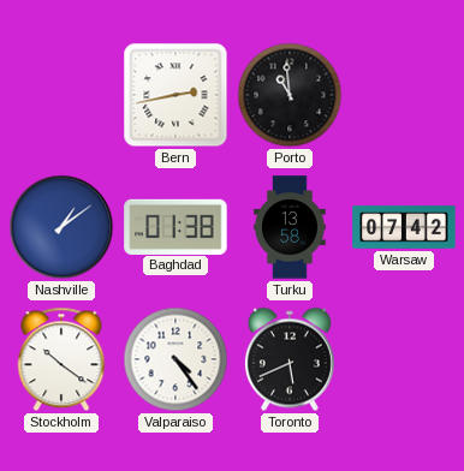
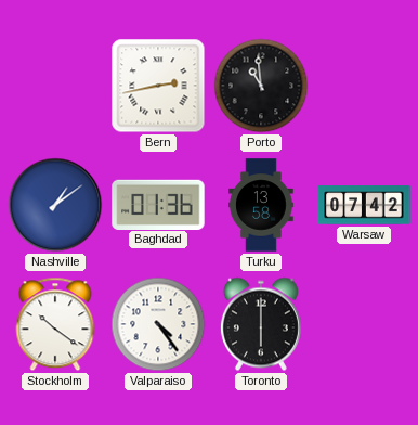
Baghdad: 01:38 -> 01:36 (158, 204)
Toronto: 5:41 -> 6:00 (261, 324)
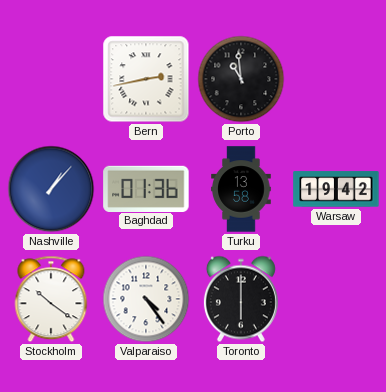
Nashville: 1:09 -> 1:07 (51, 189)
Warsaw: 07:42 -> 19:42 (336, 189)
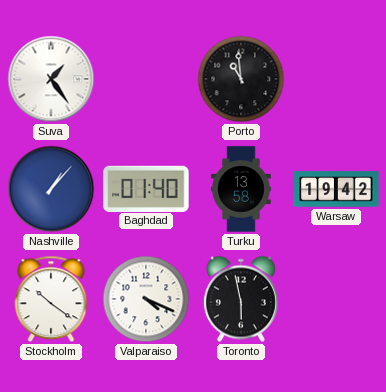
Suva: none -> 1:24 (51, 79)
Bern: 2:43 -> none (146, 79)
Baghdad: 01:36 -> 01:40 (146, 188)
Valparaiso: 4:24 -> 4:19 (146, 299)
Toronto: 6:00 -> 5:58 (241, 299)
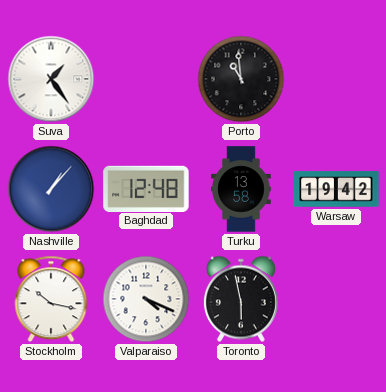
Baghdad: 01:40 -> 12:48 (146, 188)
Stockholm: 10:21 -> 10:17 (51, 299)
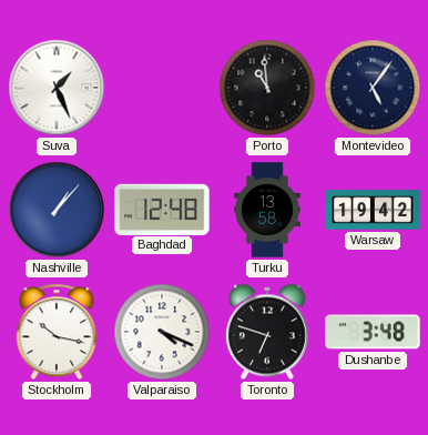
Suva: 1:24 -> 1:26 (57, 88)
Montevideo: none -> 5:06 (373, 88)
Toronto: 5:58 -> 6:48 (267, 332)
Dushanbe: none -> 3:48 (373, 332)
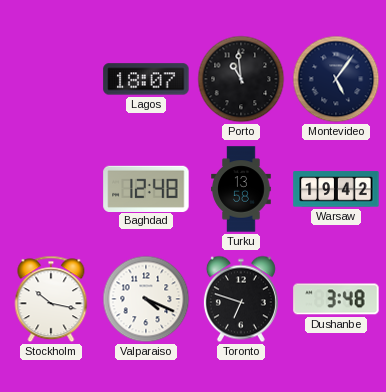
Suva: 1:26 -> none (57, 88)
Lagos: none -> 18:07 (146, 79)
Nashville: 1:07 -> none (57, 210)
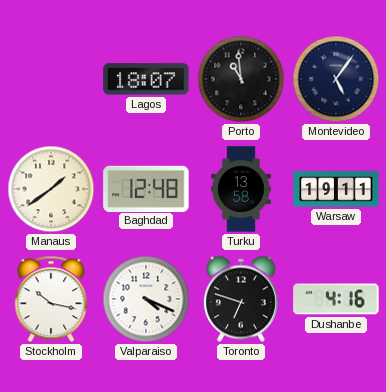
Manaus: none -> 1:39 (51, 189)
Warsaw: 19:42 -> 19:11 (336, 189)
Dushanbe: 3:48 -> 4:16 (336, 299)
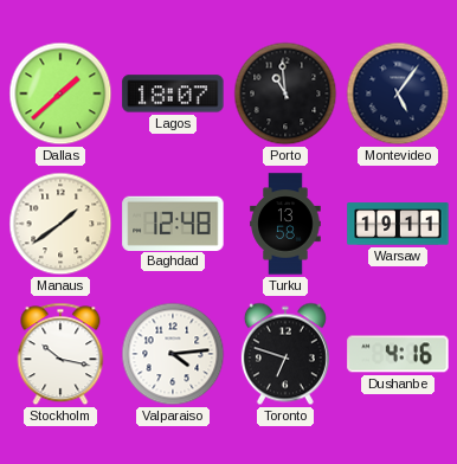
Dallas: none -> 1:38 (60, 94)
Valparaiso: 4:19 -> 4:14 (173, 354)
